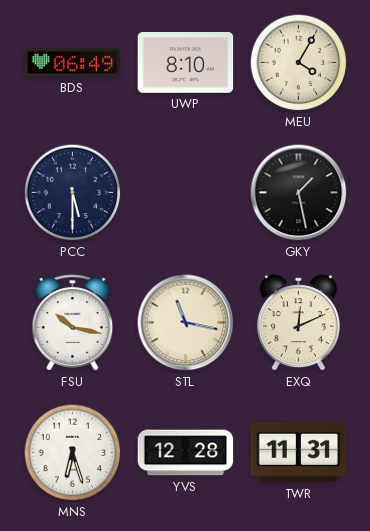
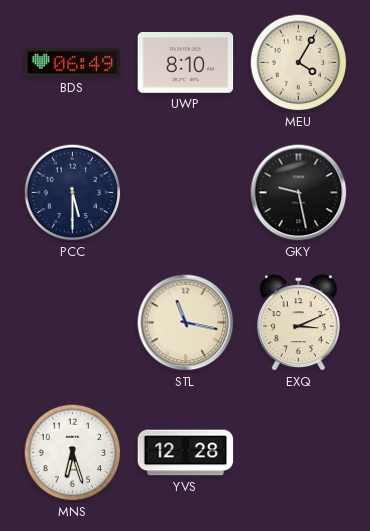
GKY: 1:28 -> 9:28 (299, 193)
FSU: 10:17 -> none (73, 323)
EXQ: 12:11 -> 3:11 (298, 323)
TWR: 11:31 -> none (299, 453)
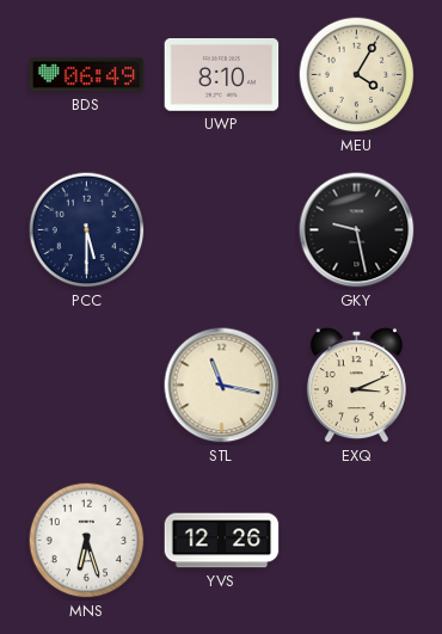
YVS: 12:28 -> 12:26 (222, 541)
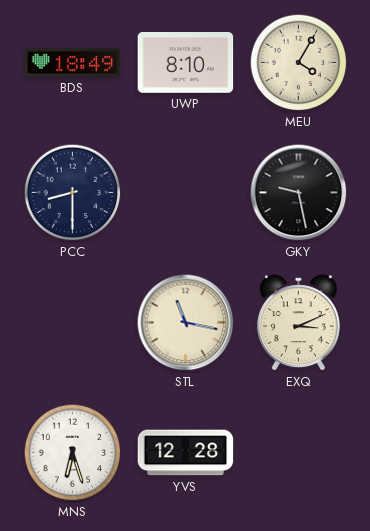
BDS: 06:49 -> 18:49 (73, 63)
PCC: 5:30 -> 8:30 (73, 193)
YVS: 12:26 -> 12:28 (186, 453)
